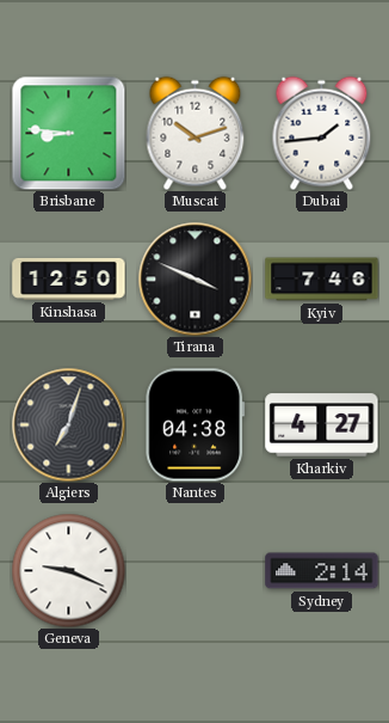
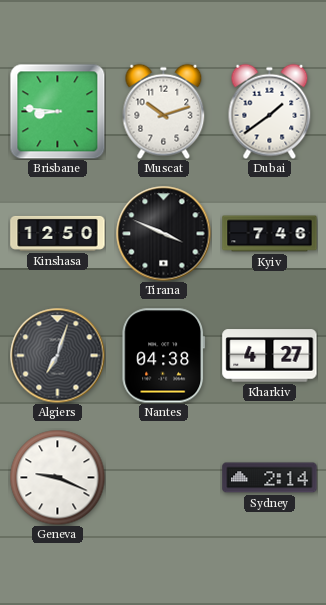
Dubai: 1:44 -> 1:39 (270, 111)
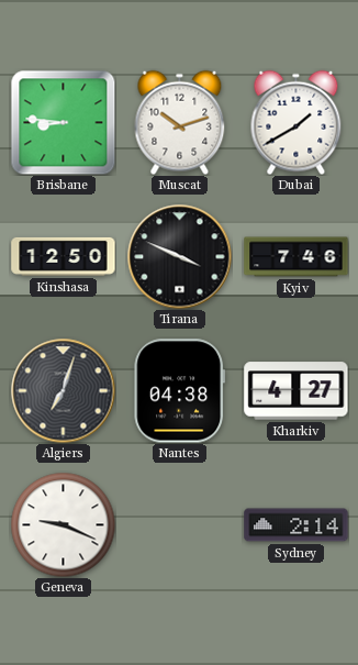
Dubai: 1:39 -> 1:40 (297, 122)
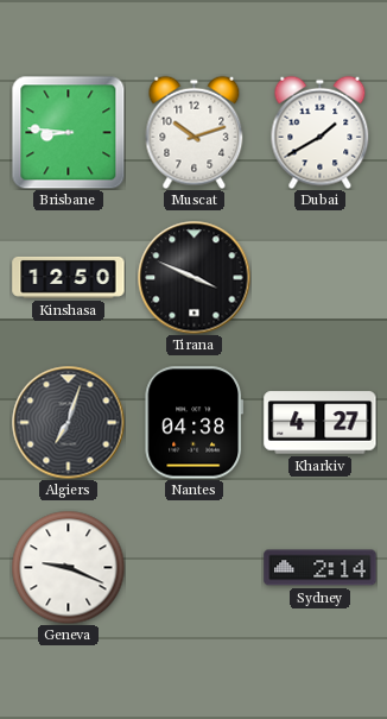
Kyiv: 7:46 -> none (297, 257)
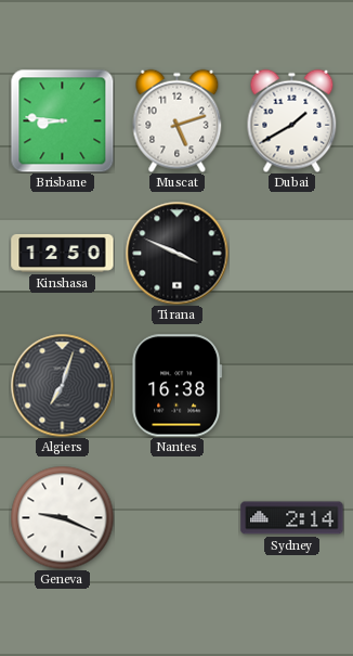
Muscat: 10:12 -> 5:12 (178, 120)
Nantes: 04:38 -> 16:38 (178, 386)
Kharkiv: 4:27 -> none (321, 423)
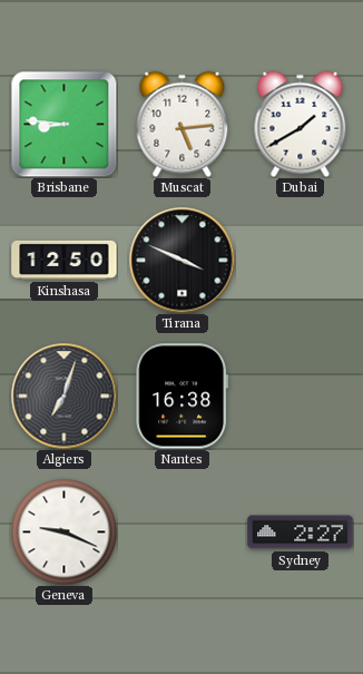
Muscat: 5:12 -> 5:14 (183, 124)
Sydney: 2:14 -> 2:27 (301, 533)
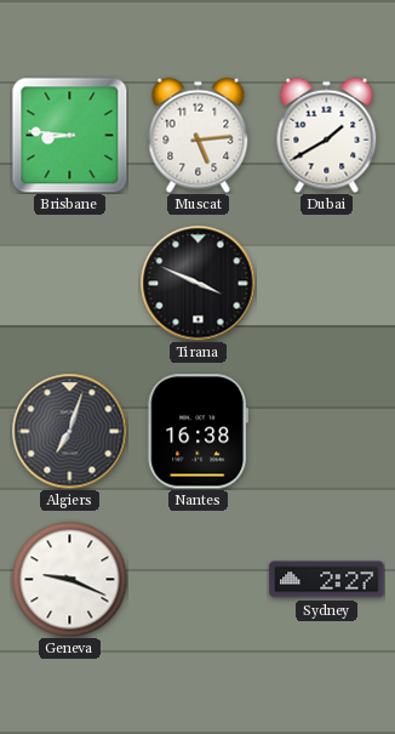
Kinshasa: 12:50 -> none (65, 260)
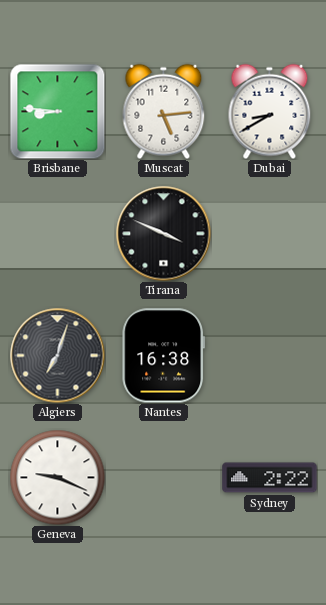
Dubai: 1:40 -> 8:40 (270, 111)
Sydney: 2:27 -> 2:22 (270, 478)
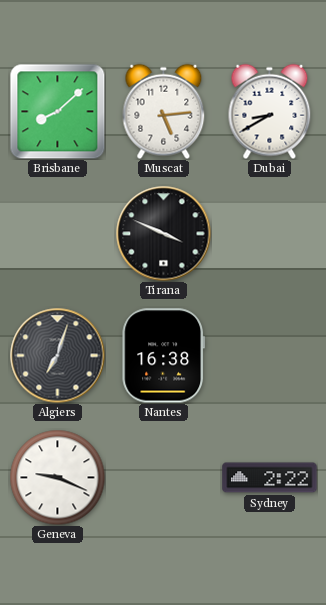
Brisbane: 8:46 -> 8:08 (57, 111)
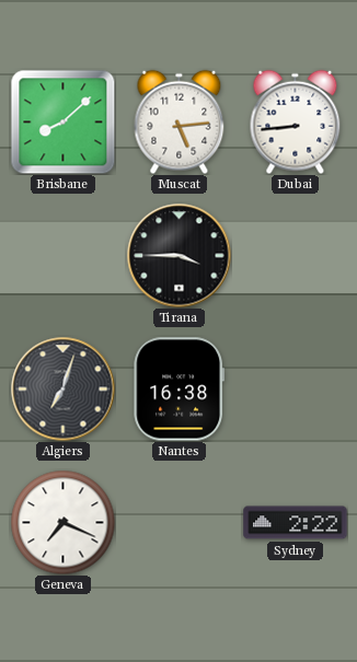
Dubai: 8:40 -> 8:44 (296, 121)
Tirana: 3:49 -> 3:45 (178, 255)
Geneva: 9:19 -> 7:19 (62, 522)
